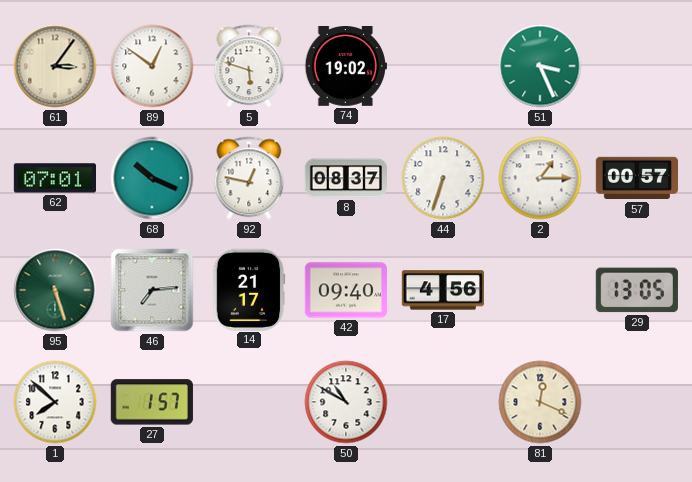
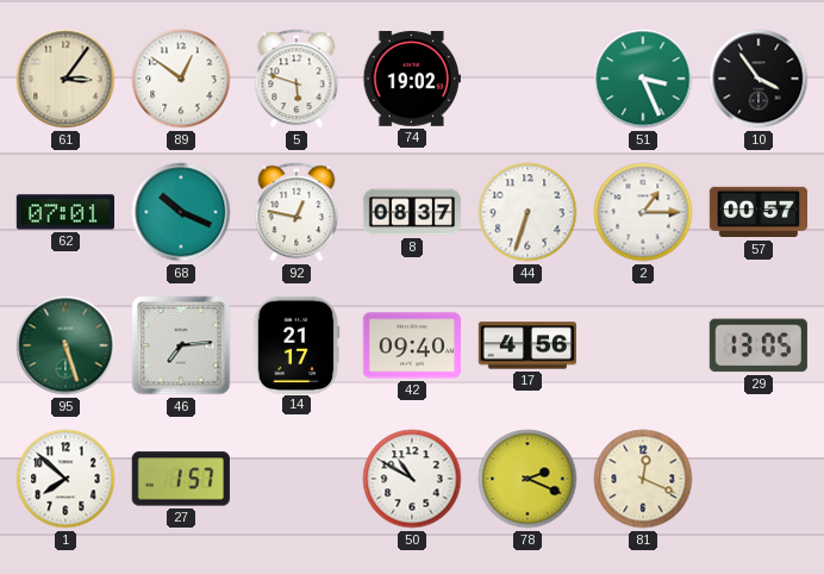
10: none -> 3:54 (759, 79)
78: none -> 2:19 (528, 479)
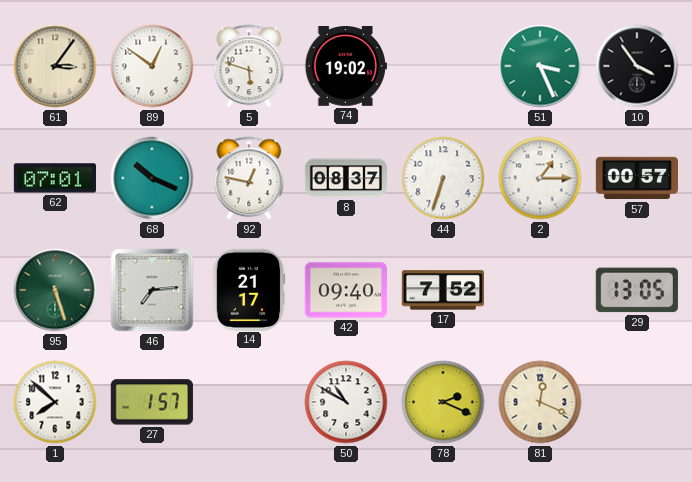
17: 4:56 -> 7:52 (442, 290)
